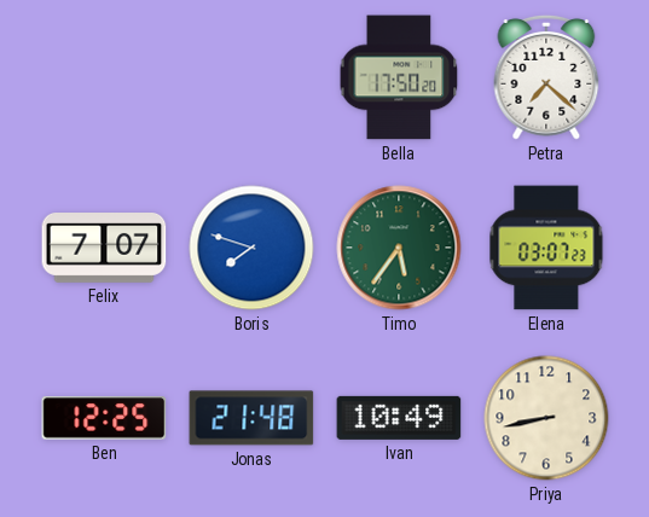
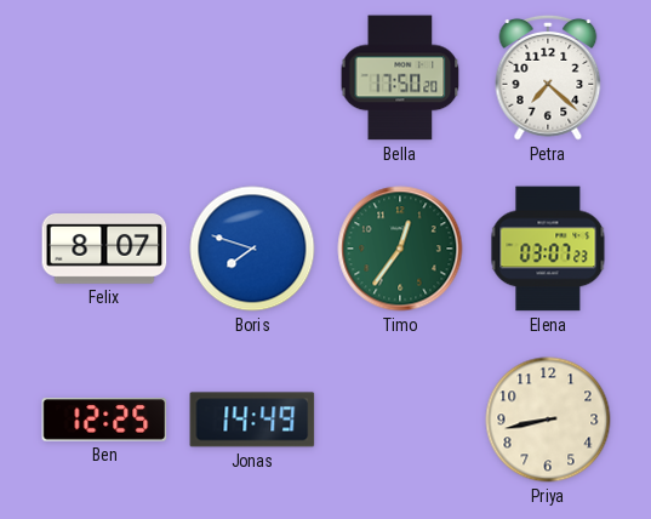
Felix: 7:07 -> 8:07 (104, 250)
Timo: 5:36 -> 12:36 (400, 249)
Jonas: 21:48 -> 14:49 (252, 420)
Ivan: 10:49 -> none (399, 418)
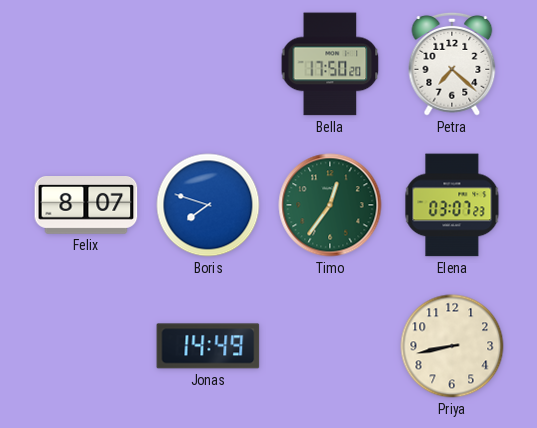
Ben: 12:25 -> none (104, 420)
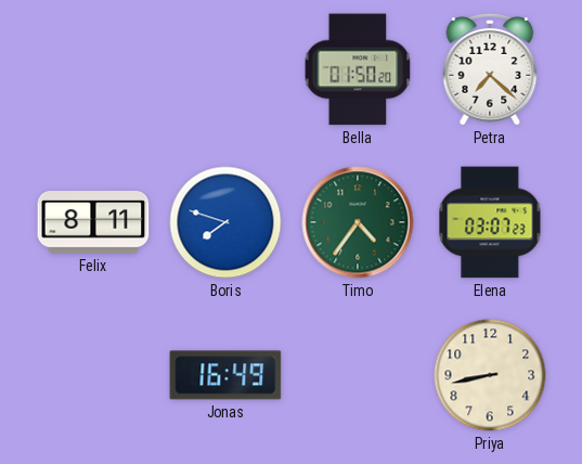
Bella: 17:50 -> 01:50 (358, 69)
Felix: 8:07 -> 8:11 (93, 223)
Timo: 12:36 -> 4:36 (358, 222)
Jonas: 14:49 -> 16:49 (225, 375)
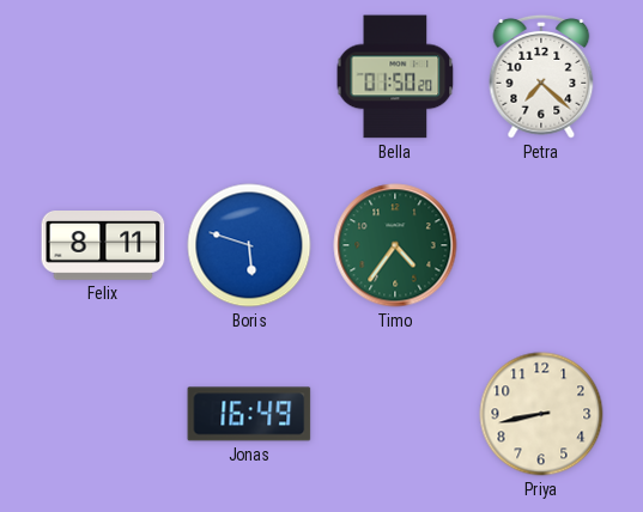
Boris: 7:48 -> 5:48 (249, 245)
Elena: 03:07 -> none (490, 222)
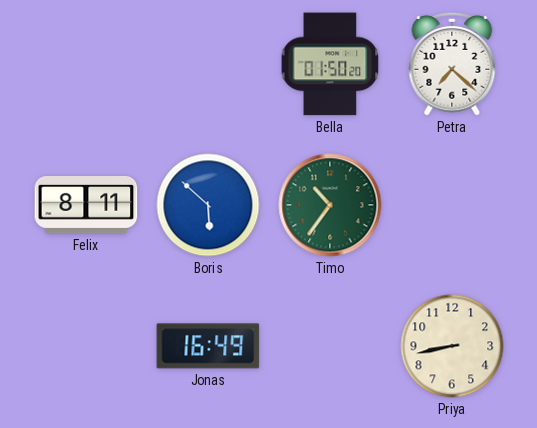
Boris: 5:48 -> 5:52 (208, 205)
Timo: 4:36 -> 10:36 (330, 205)
